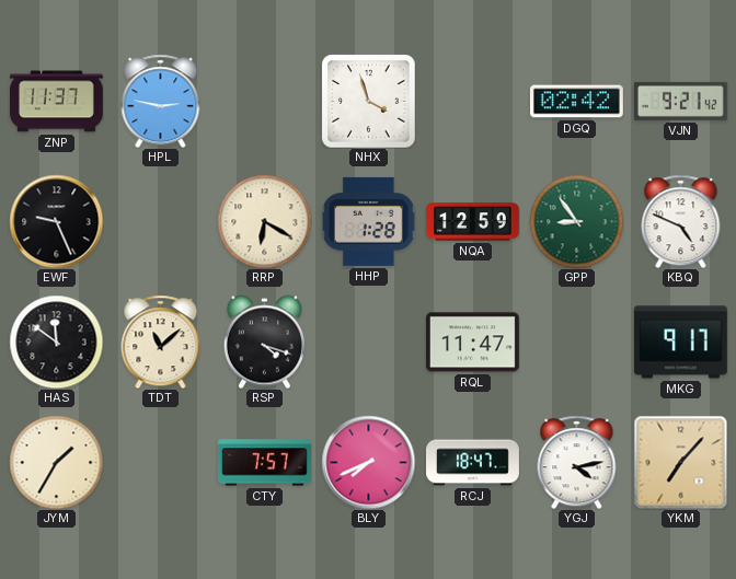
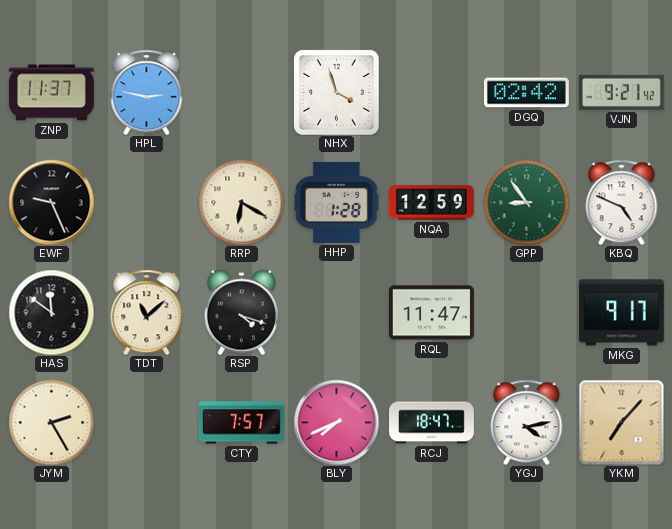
JYM: 1:35 -> 2:25 (51, 422)
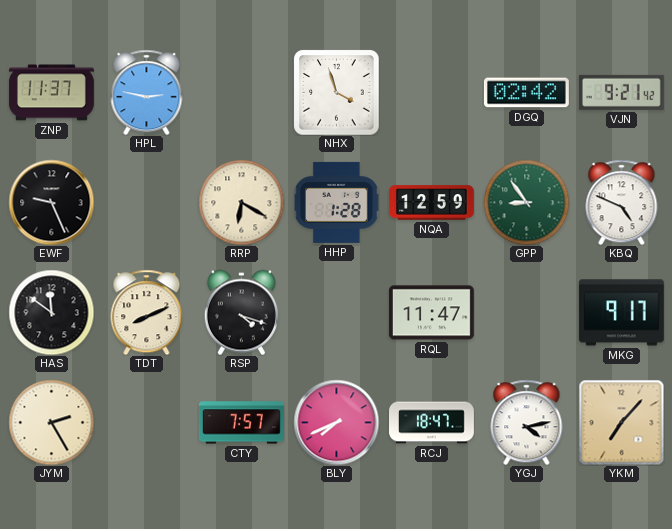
TDT: 11:08 -> 8:11 (147, 312)
